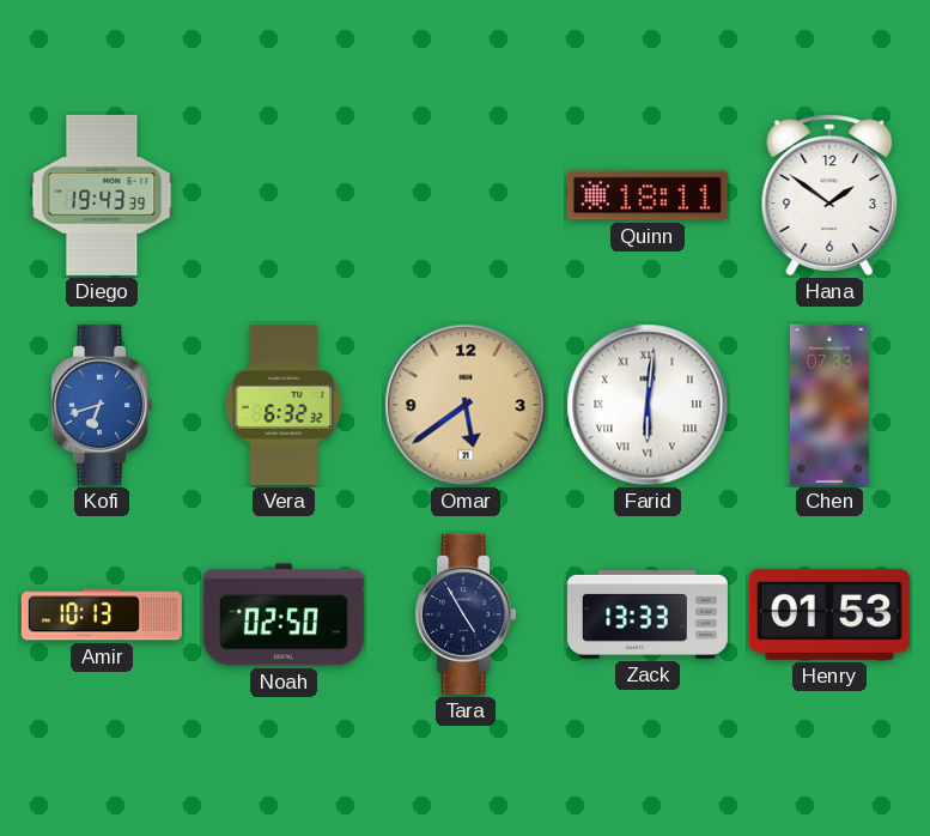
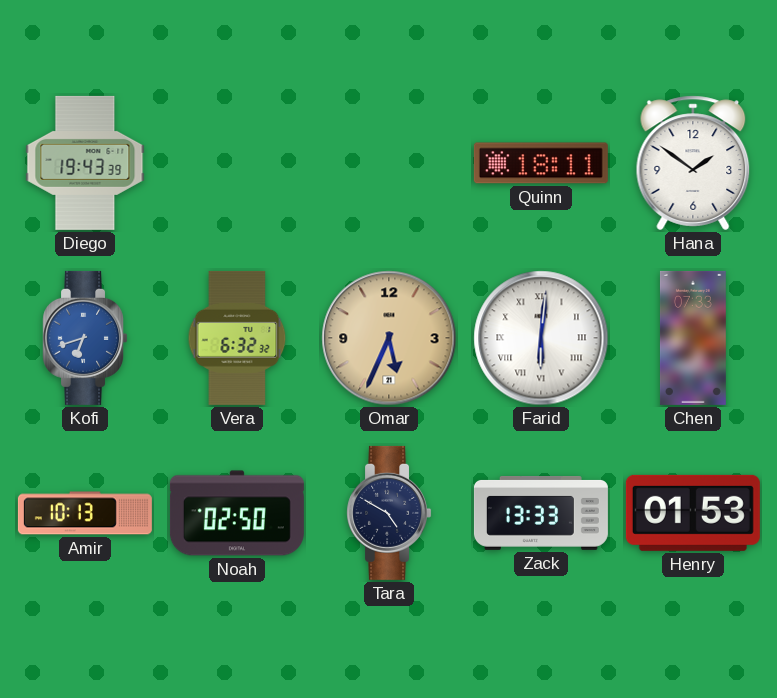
Omar: 5:39 -> 5:34 (389, 338)
Tara: 4:55 -> 4:50 (389, 513)
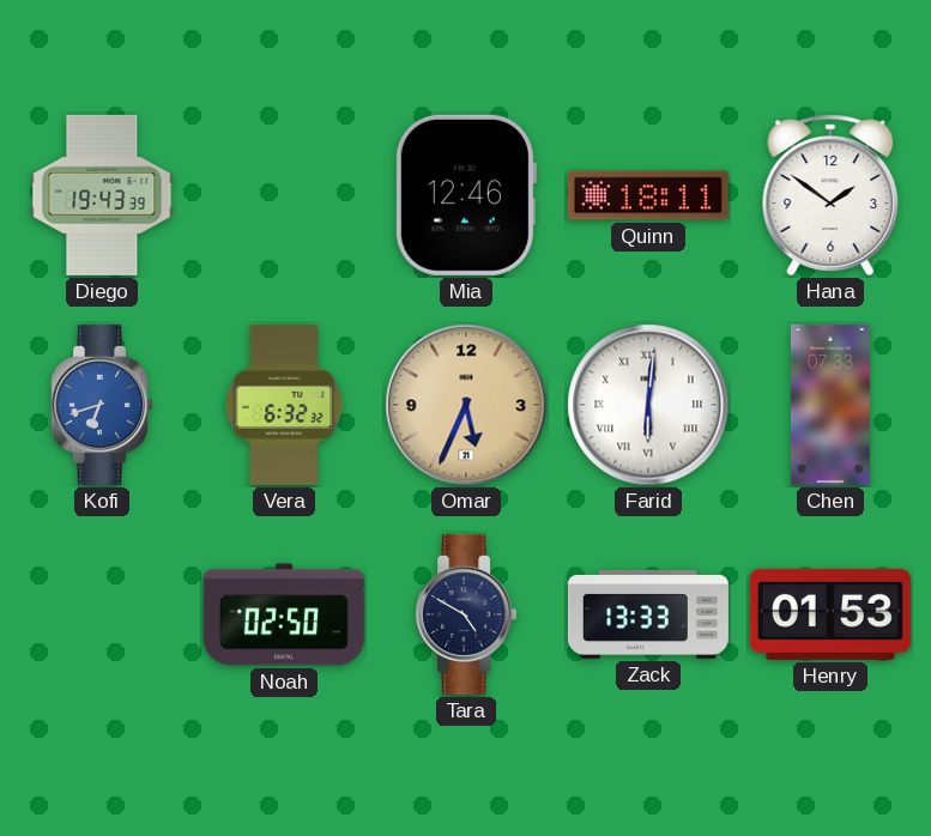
Mia: none -> 12:46 (465, 195)
Amir: 10:13 -> none (85, 513)
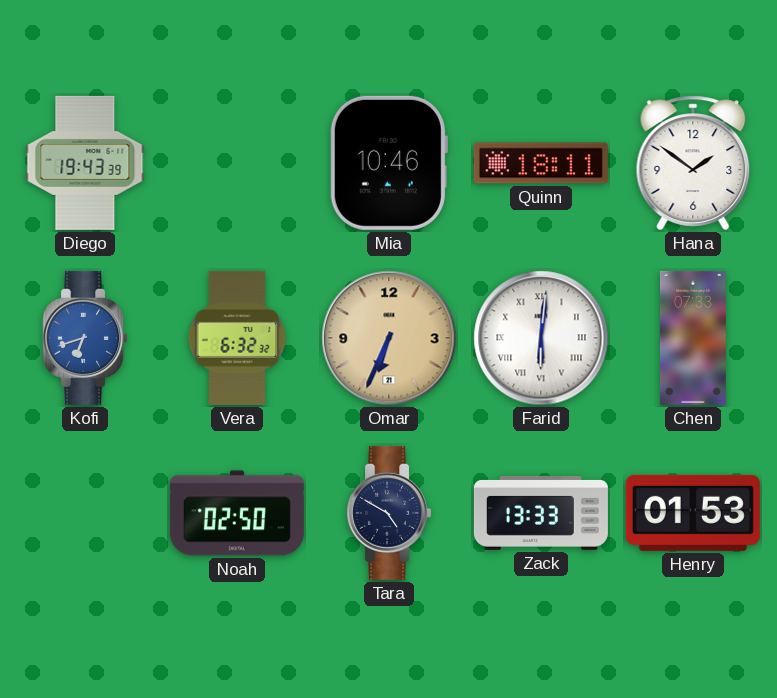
Mia: 12:46 -> 10:46 (388, 163)
Omar: 5:34 -> 6:34 (389, 338)
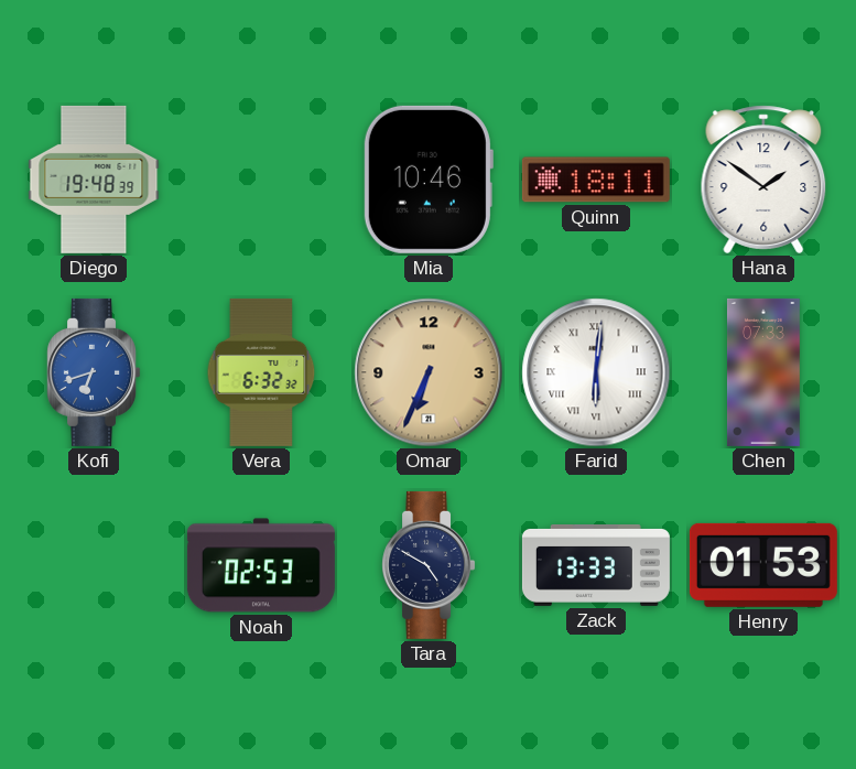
Diego: 19:43 -> 19:48 (94, 180)
Noah: 02:50 -> 02:53 (261, 565)
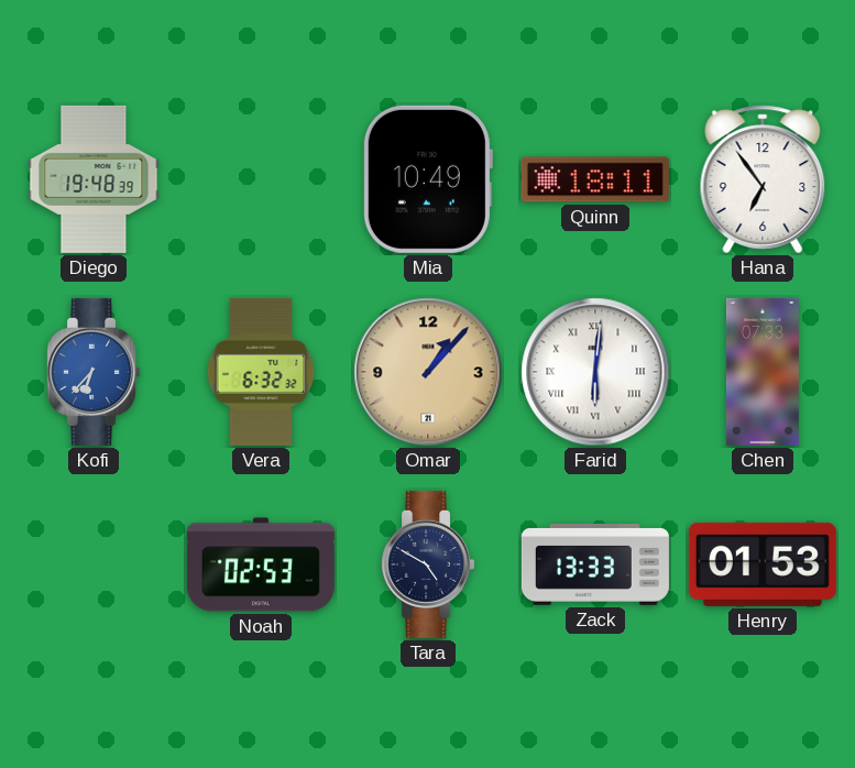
Mia: 10:46 -> 10:49 (427, 179)
Hana: 1:51 -> 6:54 (763, 179)
Kofi: 6:42 -> 6:37 (94, 372)
Omar: 6:34 -> 1:07 (428, 372)
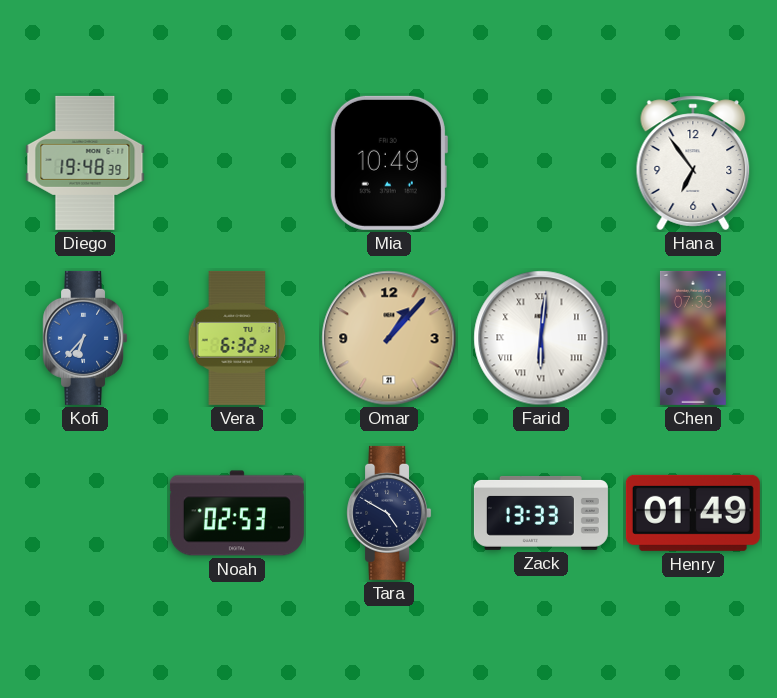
Quinn: 18:11 -> none (595, 179)
Henry: 01:53 -> 01:49 (693, 513)
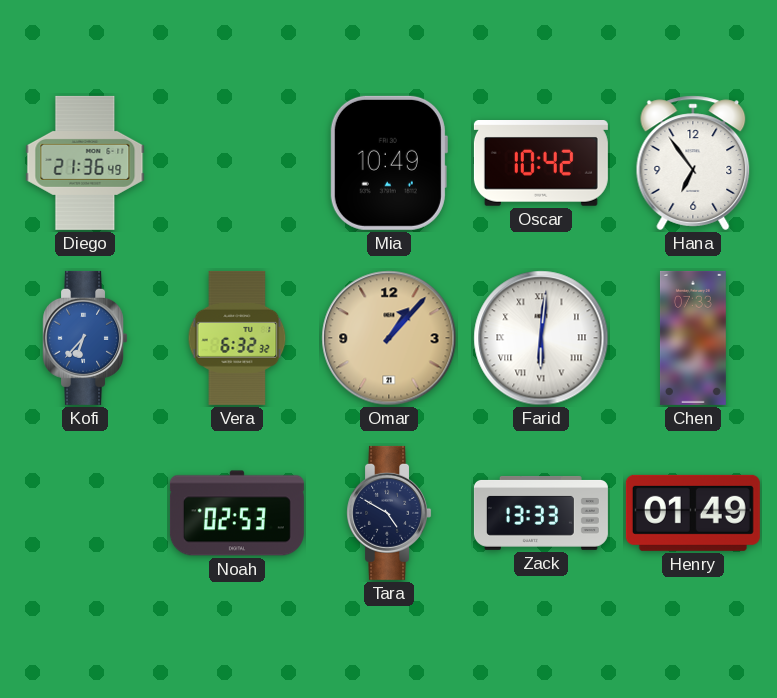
Diego: 19:48 -> 21:36 (85, 163)
Oscar: none -> 10:42 (541, 164)
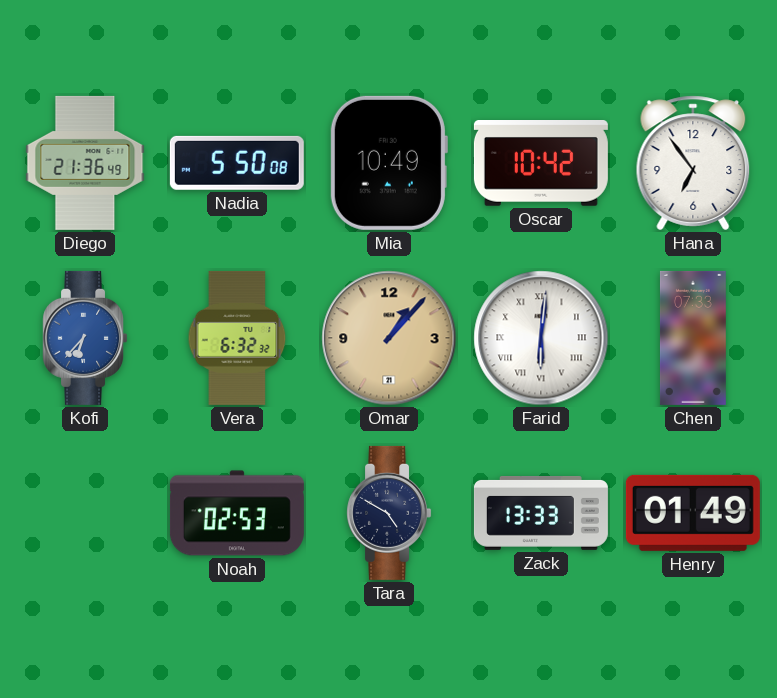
Nadia: none -> 5:50 (237, 163)
